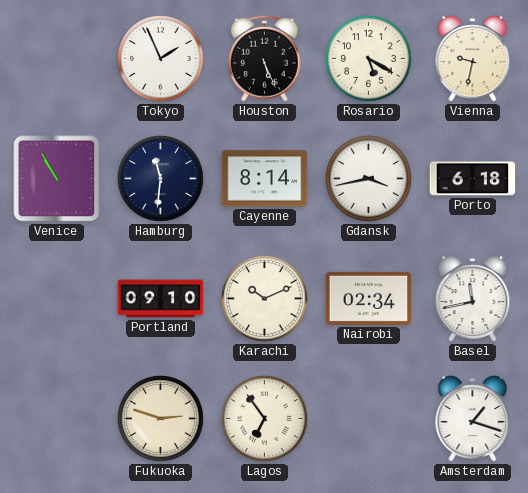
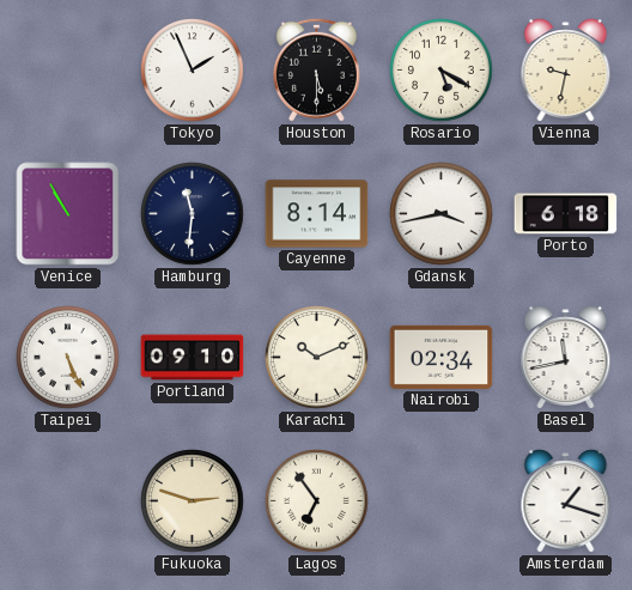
Houston: 5:26 -> 5:30 (316, 69)
Taipei: none -> 5:26 (68, 358)
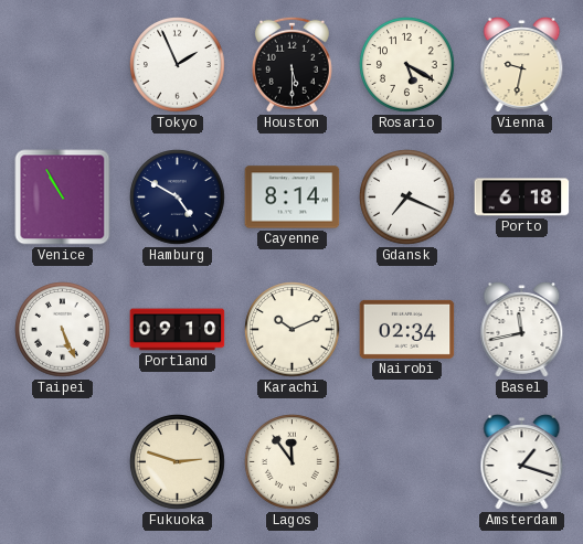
Hamburg: 11:31 -> 4:50 (178, 198)
Gdansk: 3:43 -> 7:19 (407, 198)
Lagos: 6:54 -> 11:54 (293, 462)
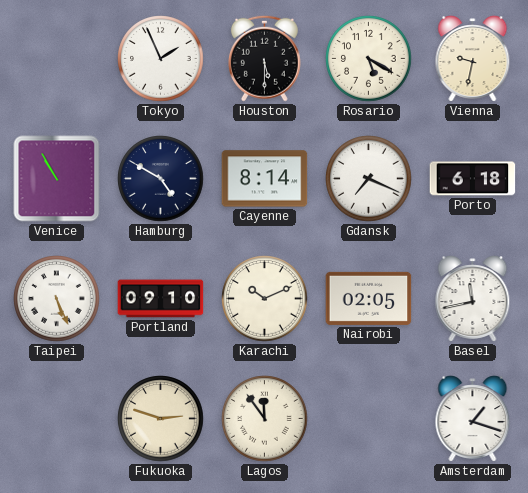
Nairobi: 02:34 -> 02:05 (369, 298)
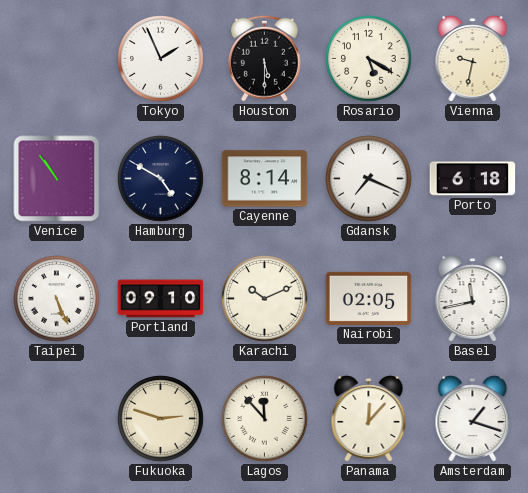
Venice: 10:55 -> 10:54 (57, 179)
Lagos: 11:54 -> 11:53 (265, 419)
Panama: none -> 12:07 (369, 419)
